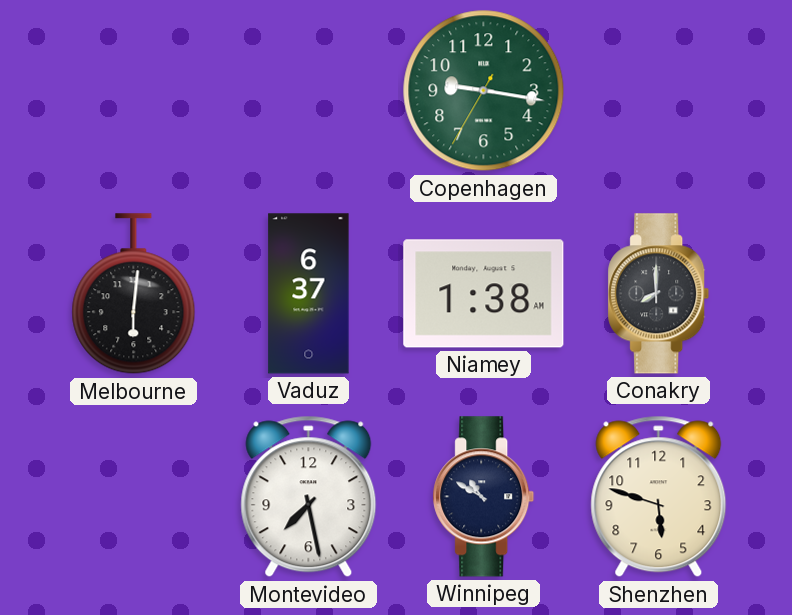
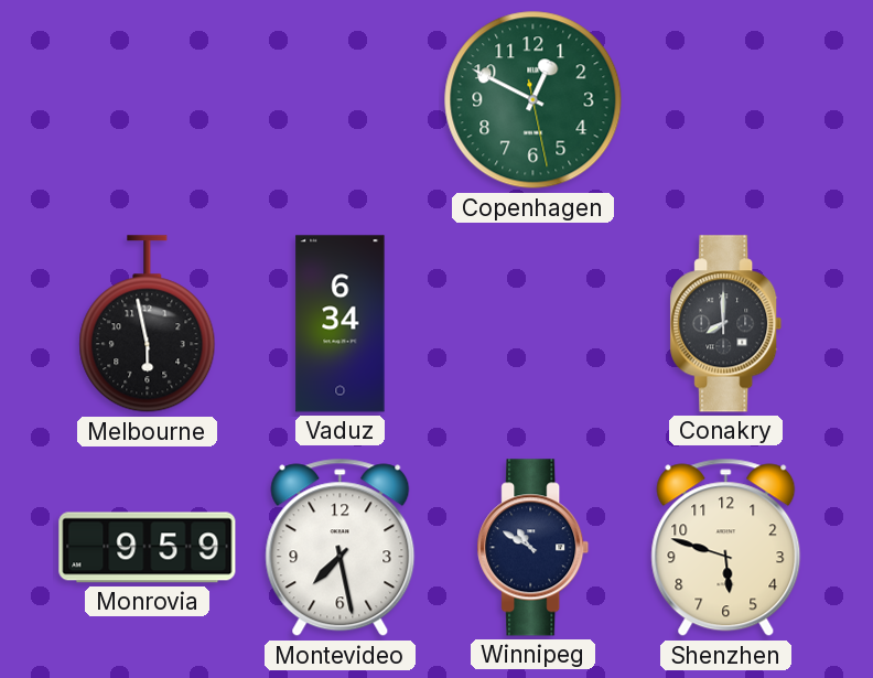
Copenhagen: 9:16 -> 12:49 (533, 100)
Melbourne: 6:01 -> 5:58 (148, 324)
Vaduz: 6:37 -> 6:34 (341, 324)
Niamey: 1:38 -> none (484, 294)
Monrovia: none -> 9:59 (148, 548)
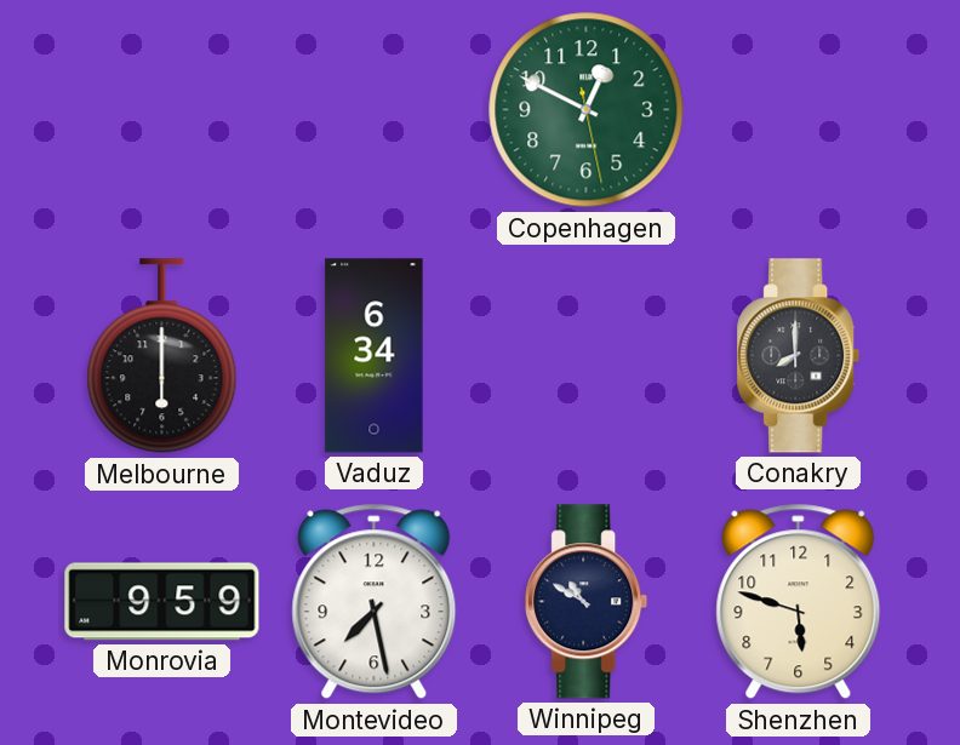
Melbourne: 5:58 -> 6:00 (162, 356)
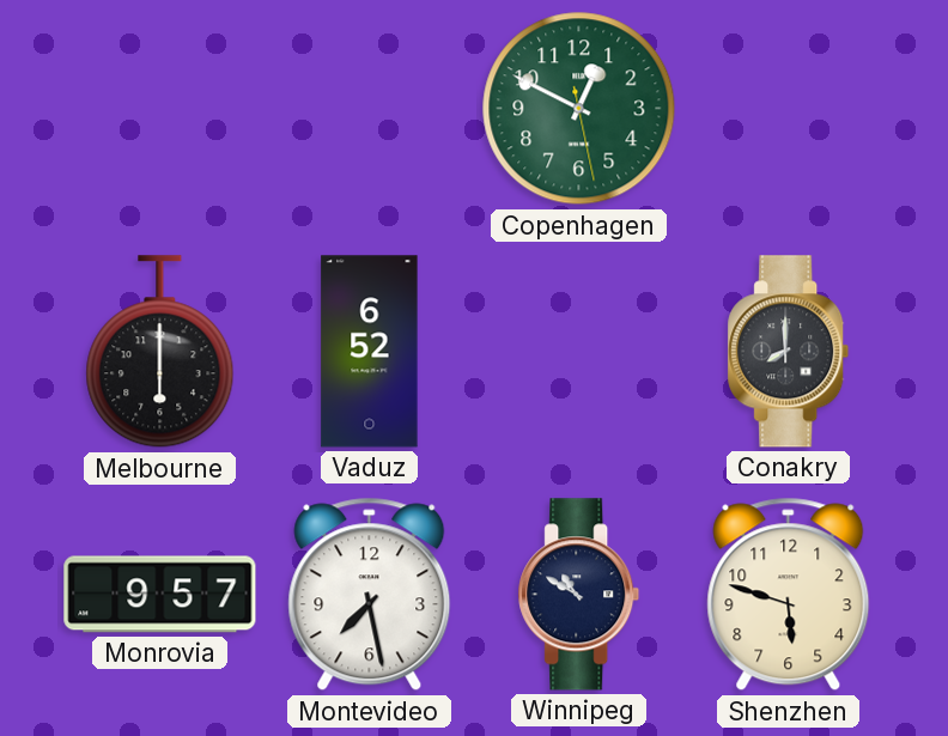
Vaduz: 6:34 -> 6:52 (370, 352)
Monrovia: 9:59 -> 9:57 (160, 595)
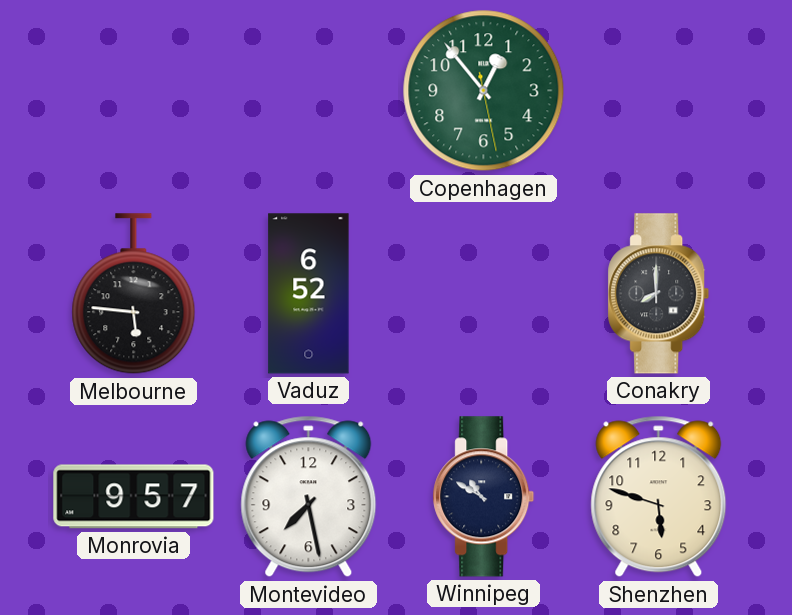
Copenhagen: 12:49 -> 12:53 (484, 91)
Melbourne: 6:00 -> 5:46 (134, 294)
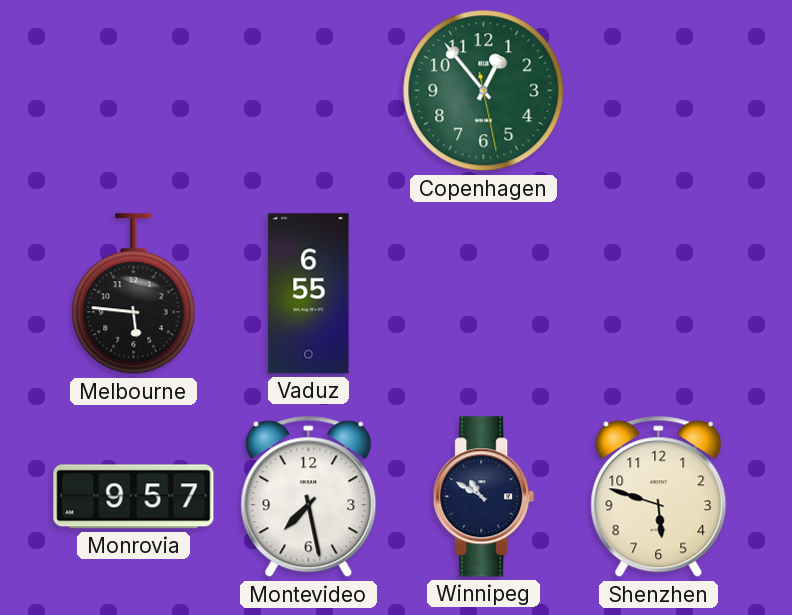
Vaduz: 6:52 -> 6:55 (309, 294)
Conakry: 8:00 -> none (659, 294)
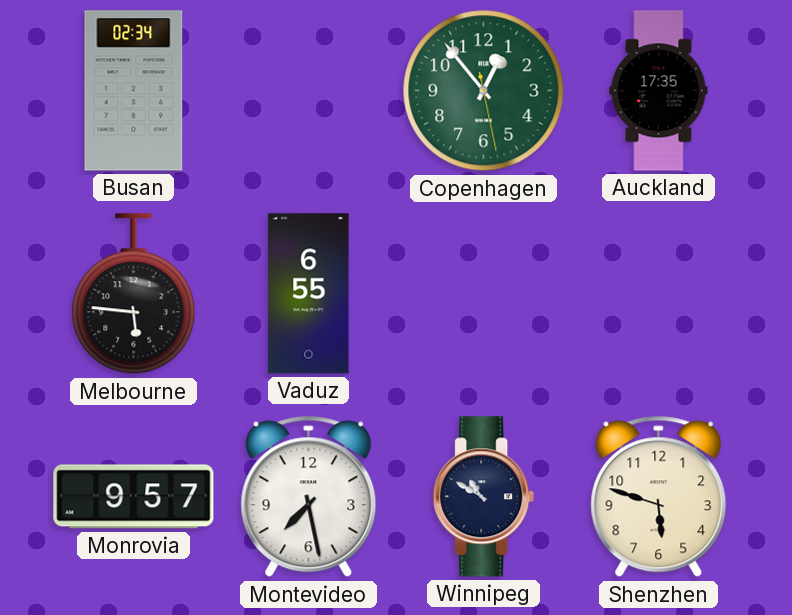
Busan: none -> 02:34 (134, 91)
Auckland: none -> 17:35 (659, 91)
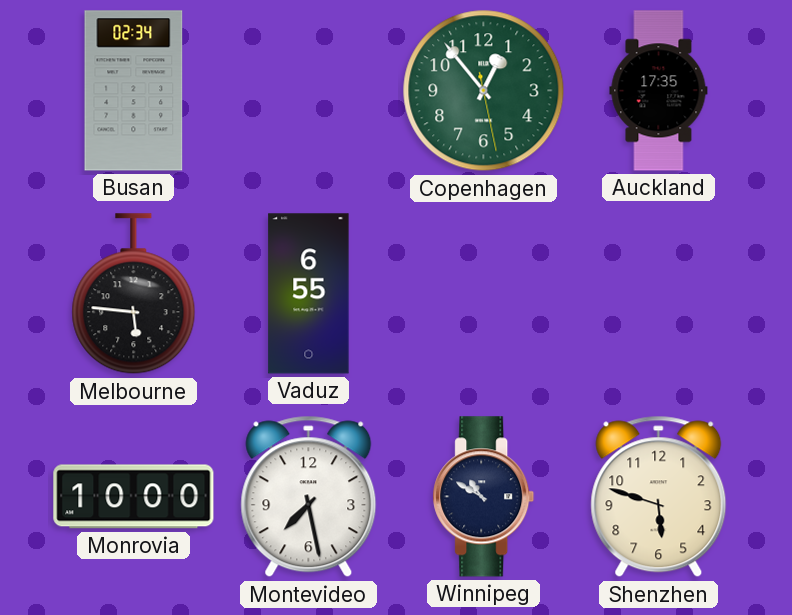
Monrovia: 9:57 -> 10:00 (134, 497)
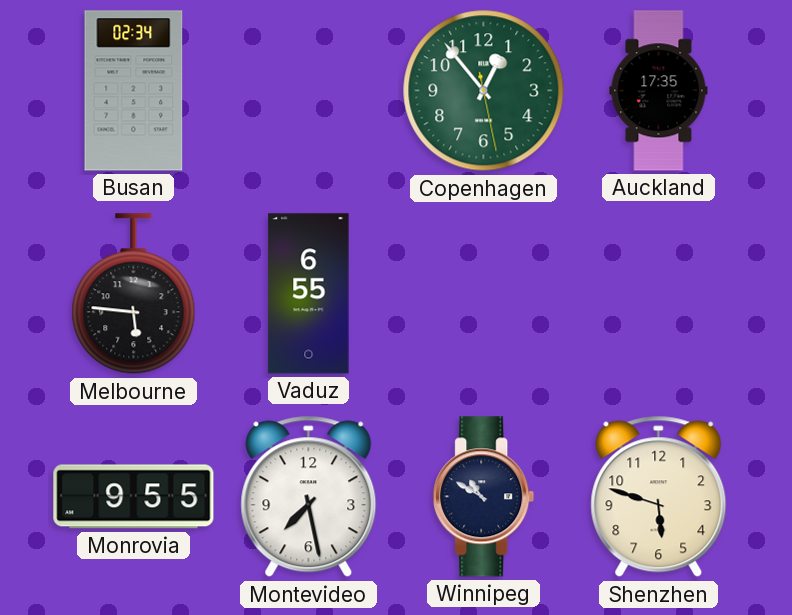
Monrovia: 10:00 -> 9:55 (134, 497)
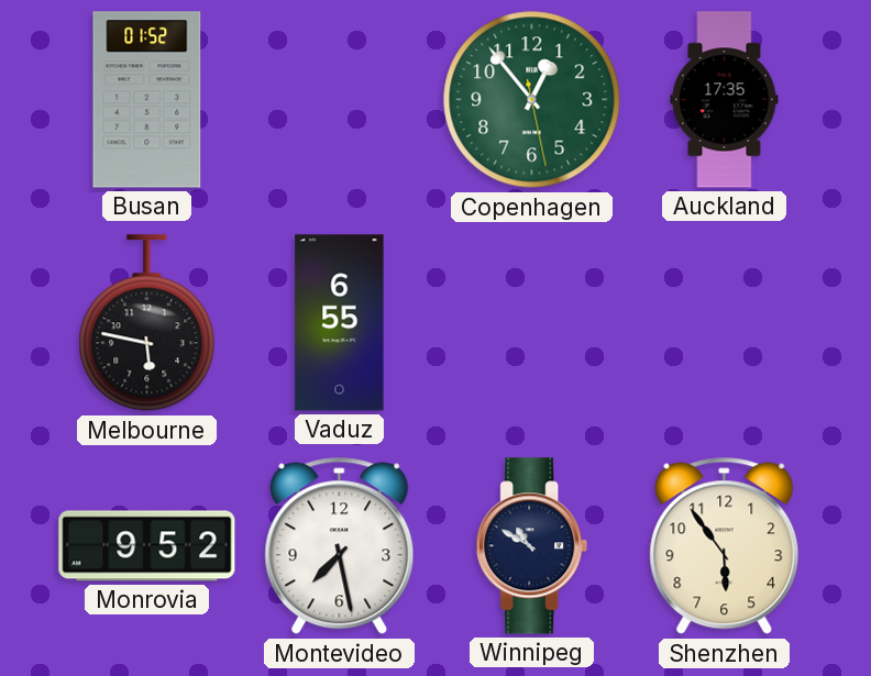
Busan: 02:34 -> 01:52 (147, 100)
Melbourne: 5:46 -> 5:47 (147, 323)
Monrovia: 9:55 -> 9:52 (147, 546)
Shenzhen: 5:48 -> 5:54 (725, 546)
